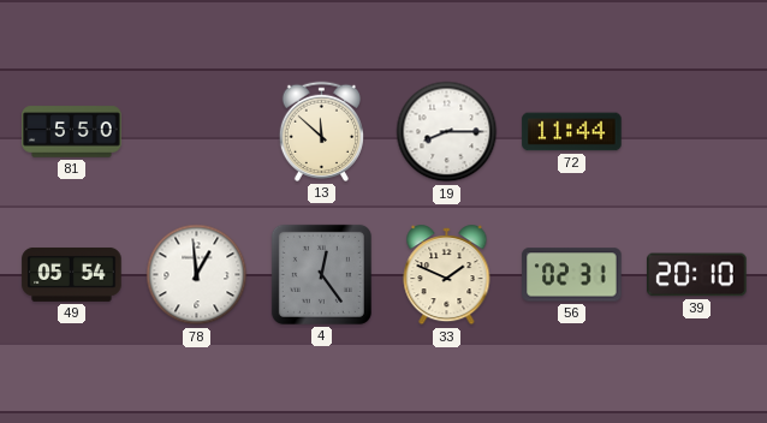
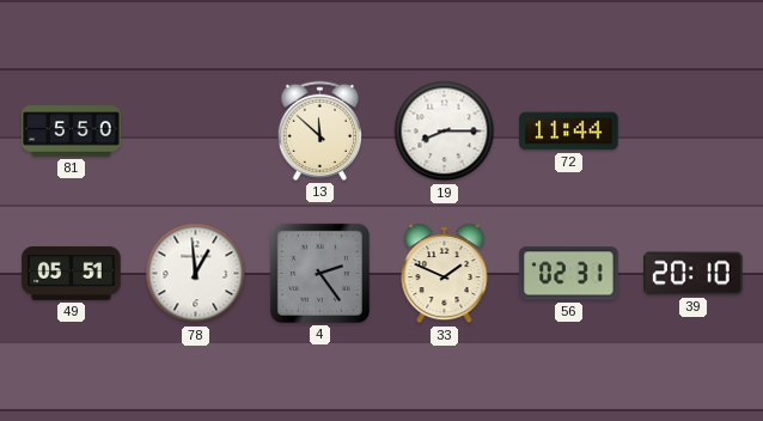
49: 05:54 -> 05:51 (72, 274)
4: 12:24 -> 2:24 (319, 273)
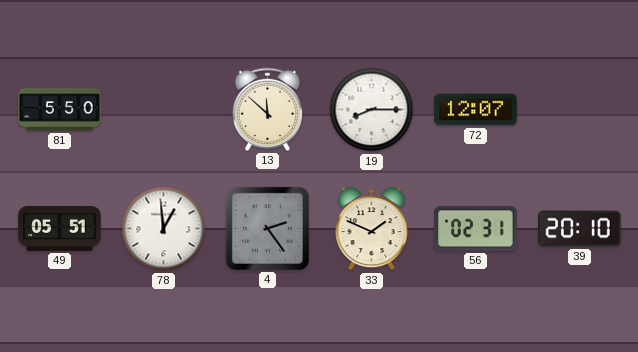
72: 11:44 -> 12:07 (476, 110)
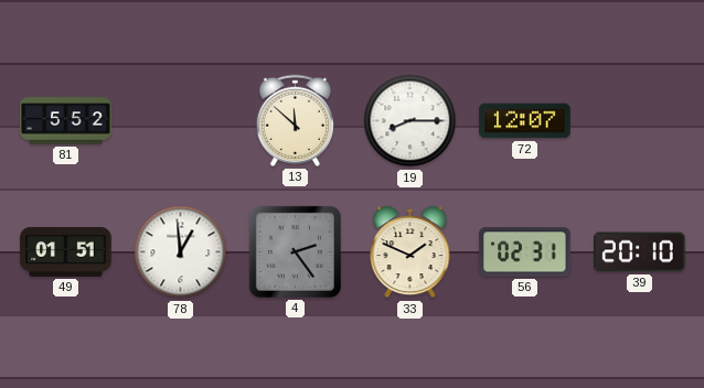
81: 5:50 -> 5:52 (66, 121)
49: 05:51 -> 01:51 (66, 252)
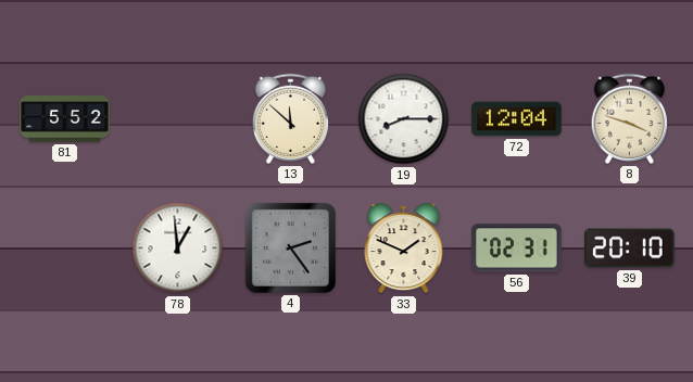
72: 12:07 -> 12:04 (517, 119)
8: none -> 3:48 (629, 118)
49: 01:51 -> none (66, 252)
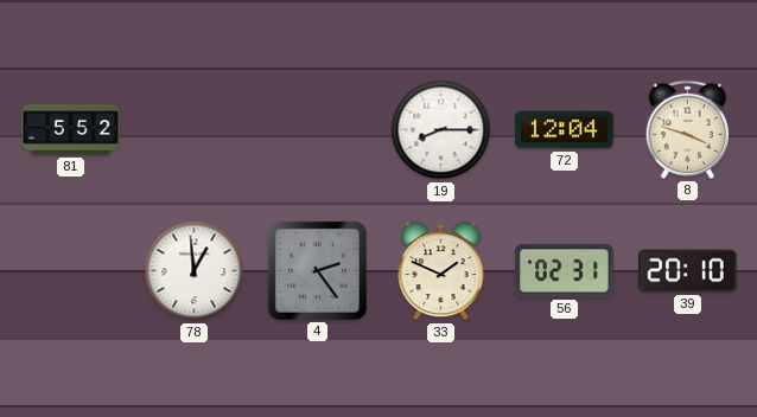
13: 11:52 -> none (290, 118)
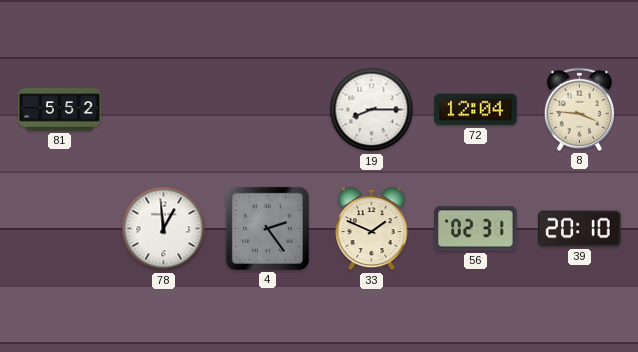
8: 3:48 -> 3:46 (579, 109)
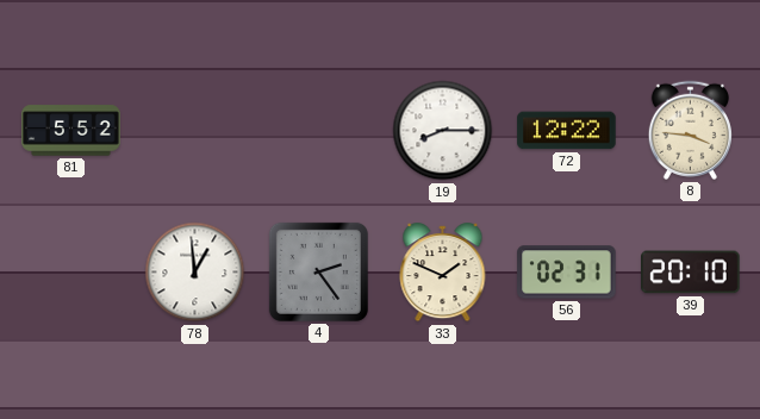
72: 12:04 -> 12:22 (567, 131)
